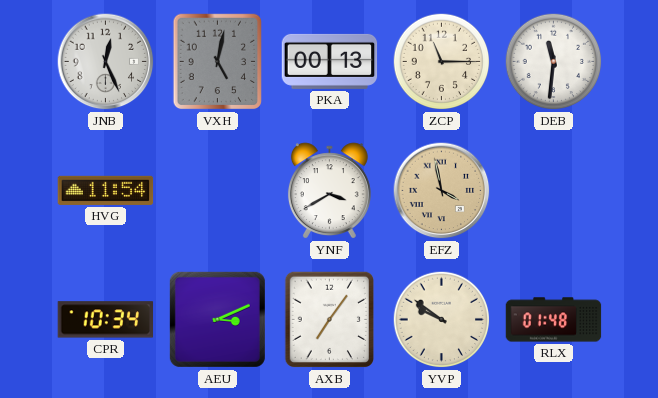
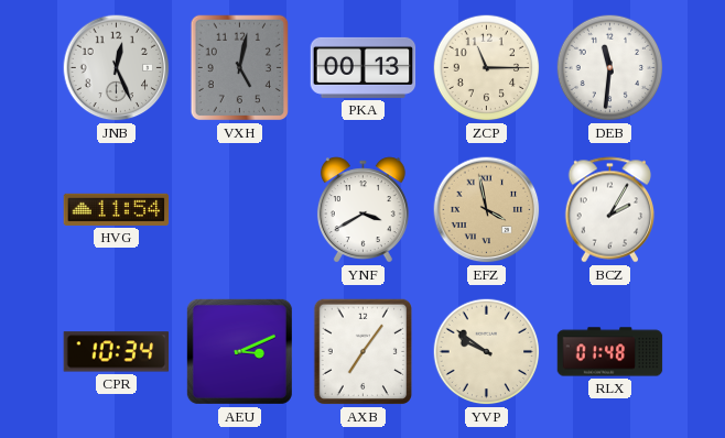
BCZ: none -> 2:05 (610, 210)
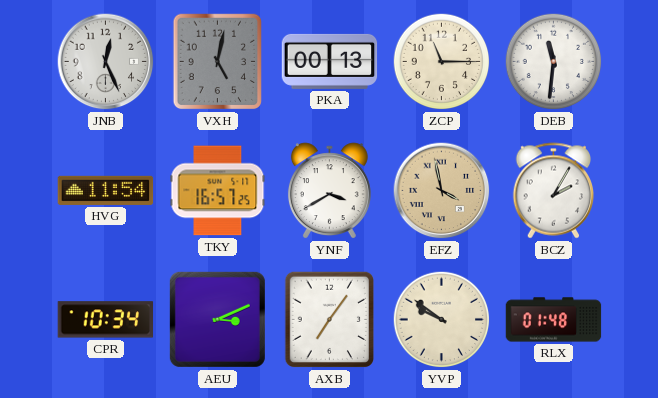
TKY: none -> 16:57 (218, 191)
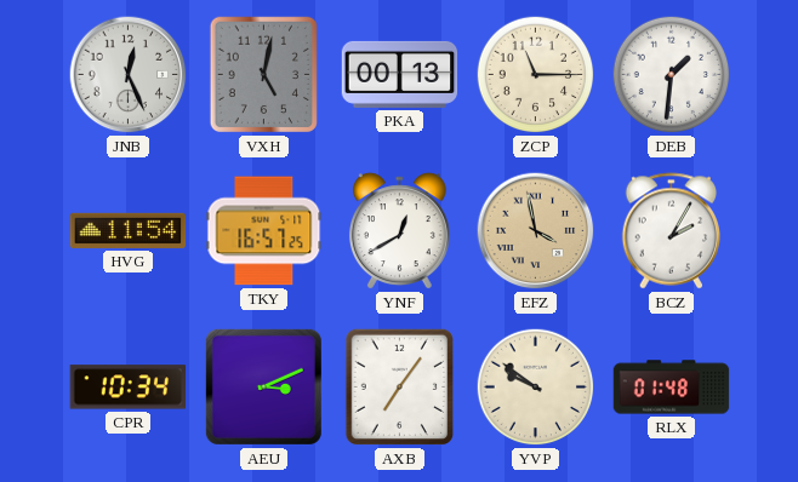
DEB: 11:31 -> 1:31 (672, 75)
YNF: 3:40 -> 12:40 (399, 231)
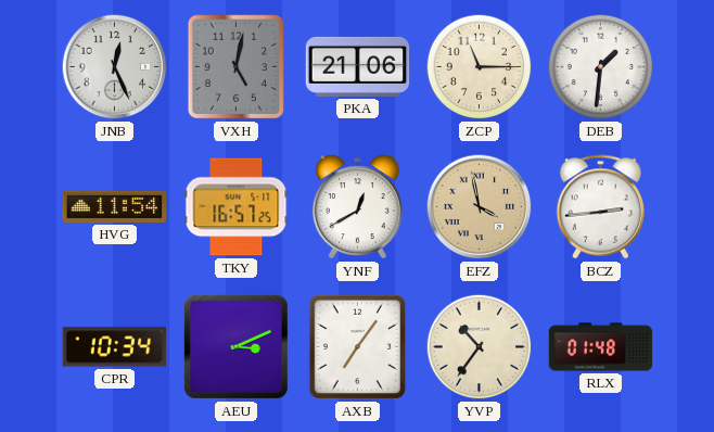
PKA: 00:13 -> 21:06 (358, 66)
BCZ: 2:05 -> 2:44 (601, 207)
YVP: 9:51 -> 10:36 (480, 347)
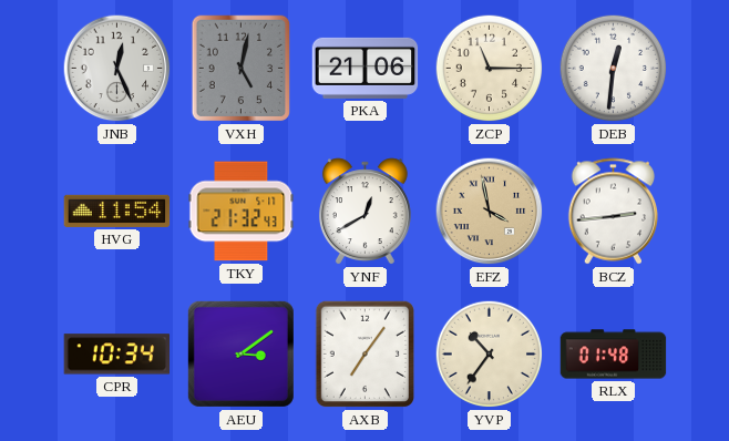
DEB: 1:31 -> 12:31 (614, 69)
TKY: 16:57 -> 21:32 (242, 212)
AEU: 3:11 -> 3:09 (240, 353)
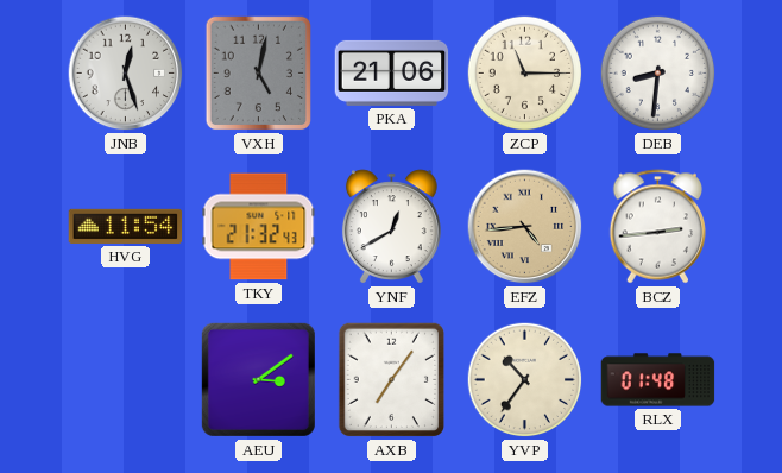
JNB: 12:26 -> 12:27 (126, 74)
DEB: 12:31 -> 8:31 (658, 74)
EFZ: 3:58 -> 4:44 (525, 227)
CPR: 10:34 -> none (117, 355)
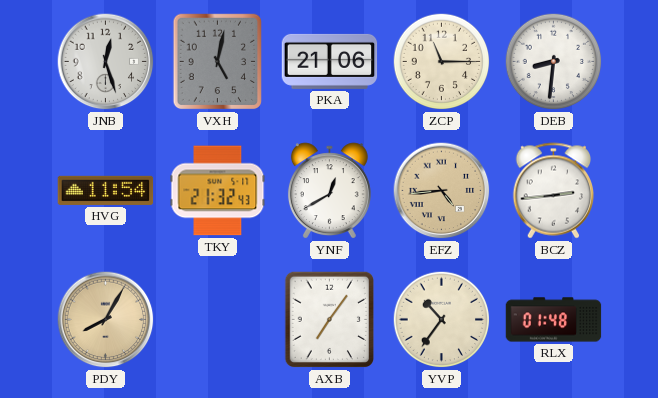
PDY: none -> 8:05 (106, 320)
AEU: 3:09 -> none (258, 379)
